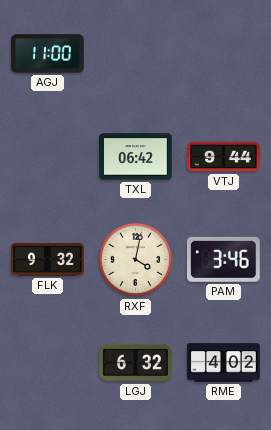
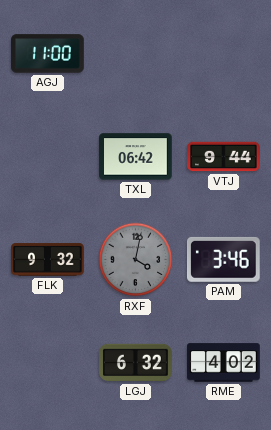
RXF dial: cream -> grey (136, 260)
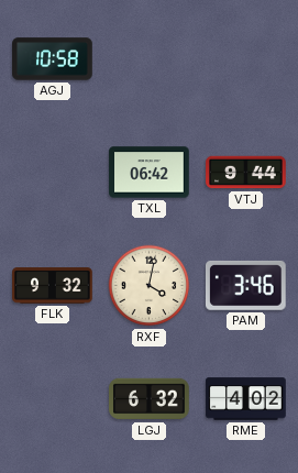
AGJ: 11:00 -> 10:58 (53, 59)
RXF dial: grey -> cream (150, 286)
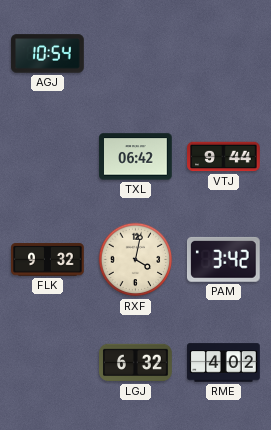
AGJ: 10:58 -> 10:54 (48, 54)
PAM: 3:46 -> 3:42 (223, 259)
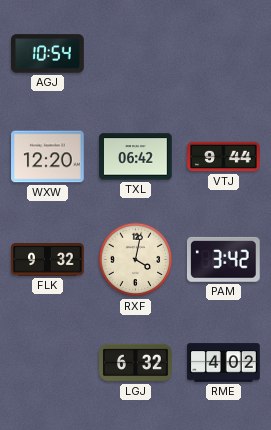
WXW: none -> 12:20 (48, 157)
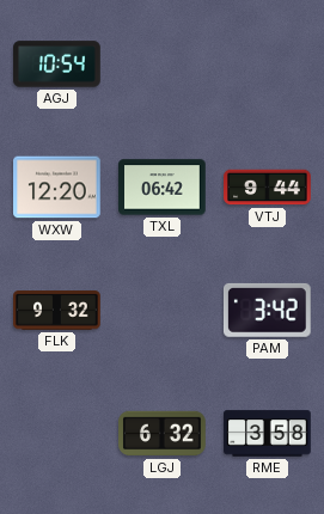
RXF: 4:02 -> none (136, 260)
RME: 4:02 -> 3:58 (268, 434)
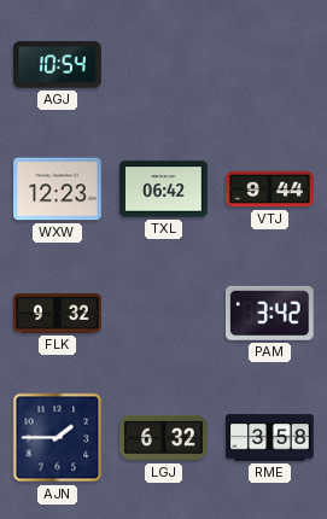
WXW: 12:20 -> 12:23 (58, 189)
AJN: none -> 1:45 (58, 438)
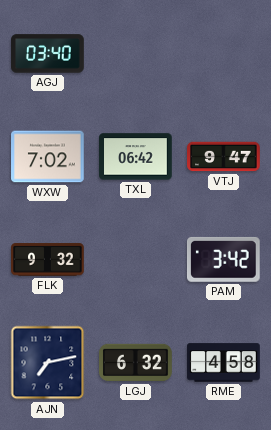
AGJ: 10:54 -> 03:40 (48, 54)
WXW: 12:23 -> 7:02 (48, 157)
VTJ: 9:44 -> 9:47 (224, 157)
AJN: 1:45 -> 7:13 (48, 363)
RME: 3:58 -> 4:58 (224, 363)
